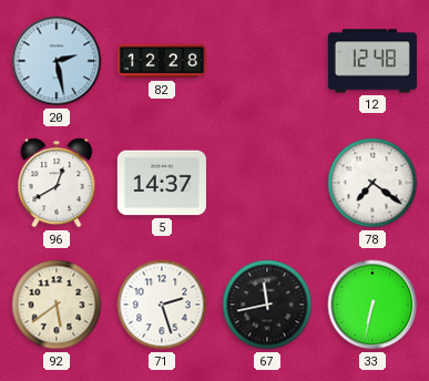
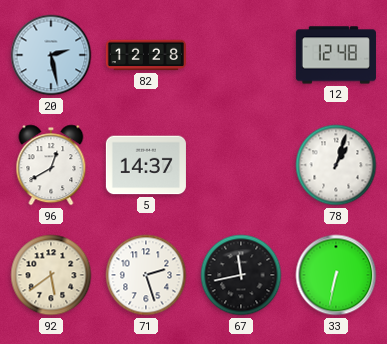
78: 7:21 -> 1:03 (336, 165)
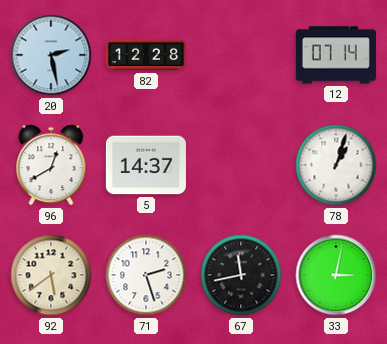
12: 12:48 -> 07:14 (336, 55)
33: 6:32 -> 3:02 (336, 275)
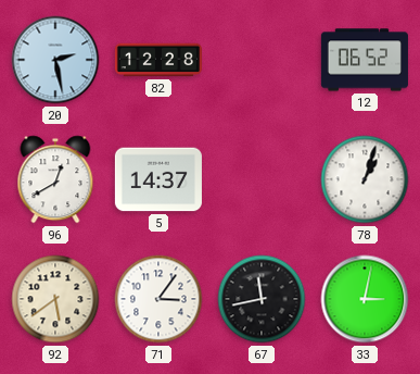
12: 07:14 -> 06:52 (365, 60)
71: 2:27 -> 3:06 (158, 299)
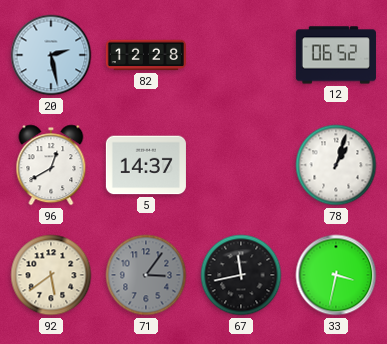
71 dial: white -> grey (146, 275)
33: 3:02 -> 3:32 (336, 275)
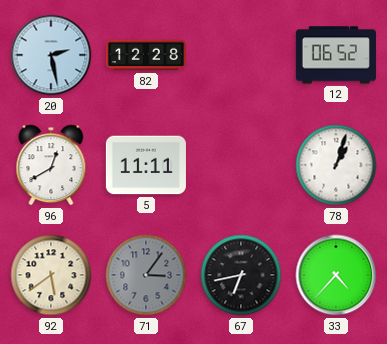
5: 14:37 -> 11:11 (146, 165)
67: 11:43 -> 6:43 (241, 275)
33: 3:32 -> 4:37 (336, 275)
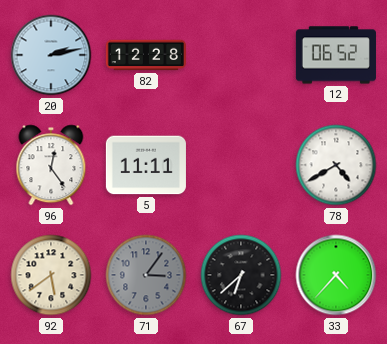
20: 2:28 -> 2:13 (51, 55)
96: 12:40 -> 12:24 (51, 165)
78: 1:03 -> 4:40 (336, 165)
67: 6:43 -> 6:38 (241, 275)
